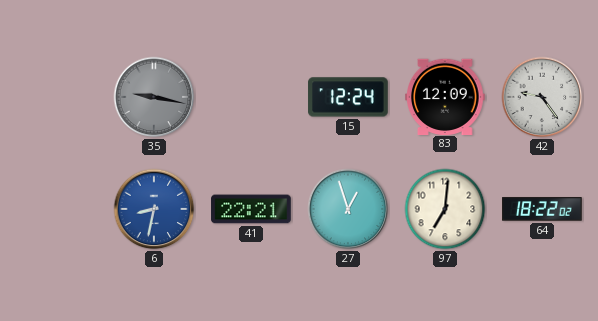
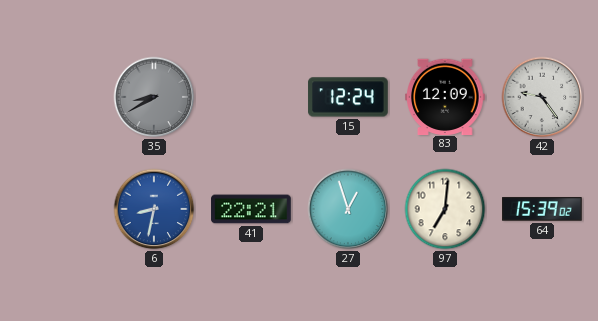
35: 9:17 -> 8:40 (154, 97)
64: 18:22 -> 15:39 (542, 209)
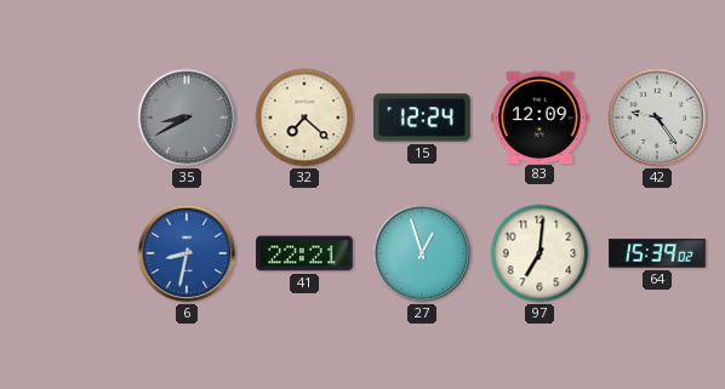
32: none -> 7:22 (304, 118)
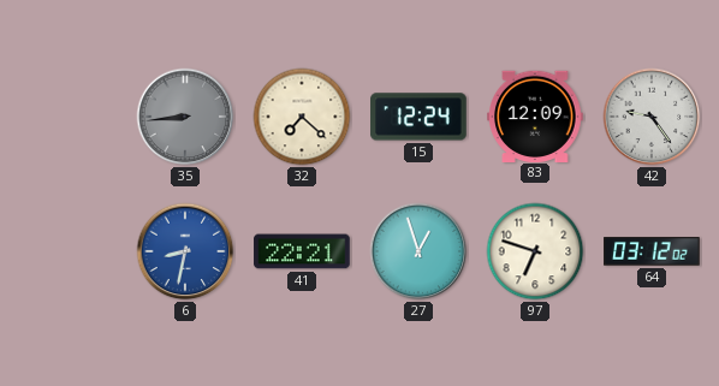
35: 8:40 -> 8:44 (185, 117)
97: 7:01 -> 6:48 (535, 251)
64: 15:39 -> 03:12 (652, 251)
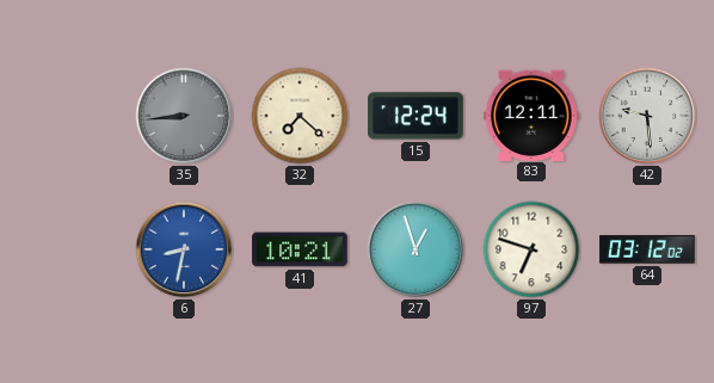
83: 12:09 -> 12:11 (531, 115)
42: 9:24 -> 9:29 (647, 116)
41: 22:21 -> 10:21 (300, 249)
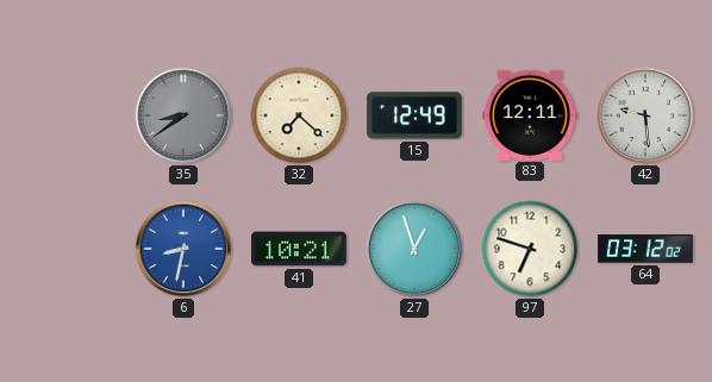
35: 8:44 -> 8:39 (183, 115)
15: 12:24 -> 12:49 (414, 115)
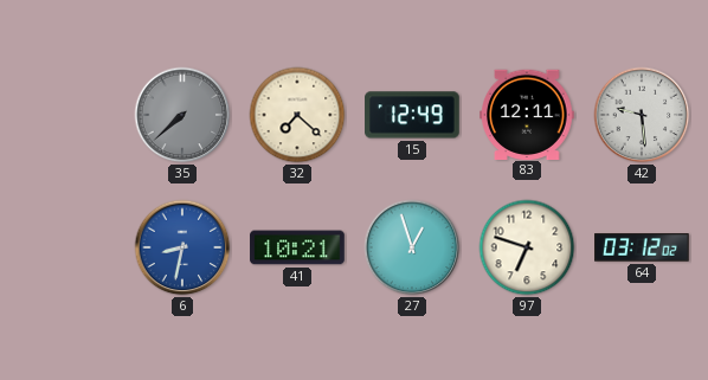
35: 8:39 -> 7:38 (182, 115)
